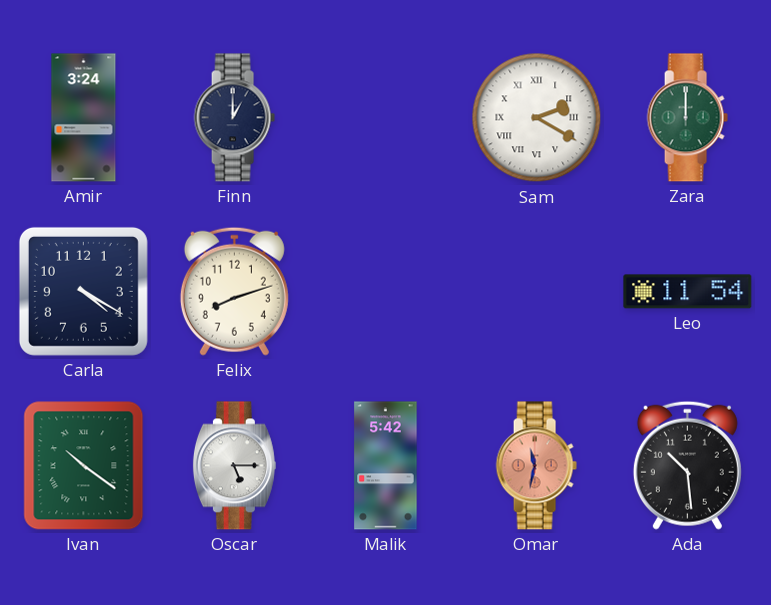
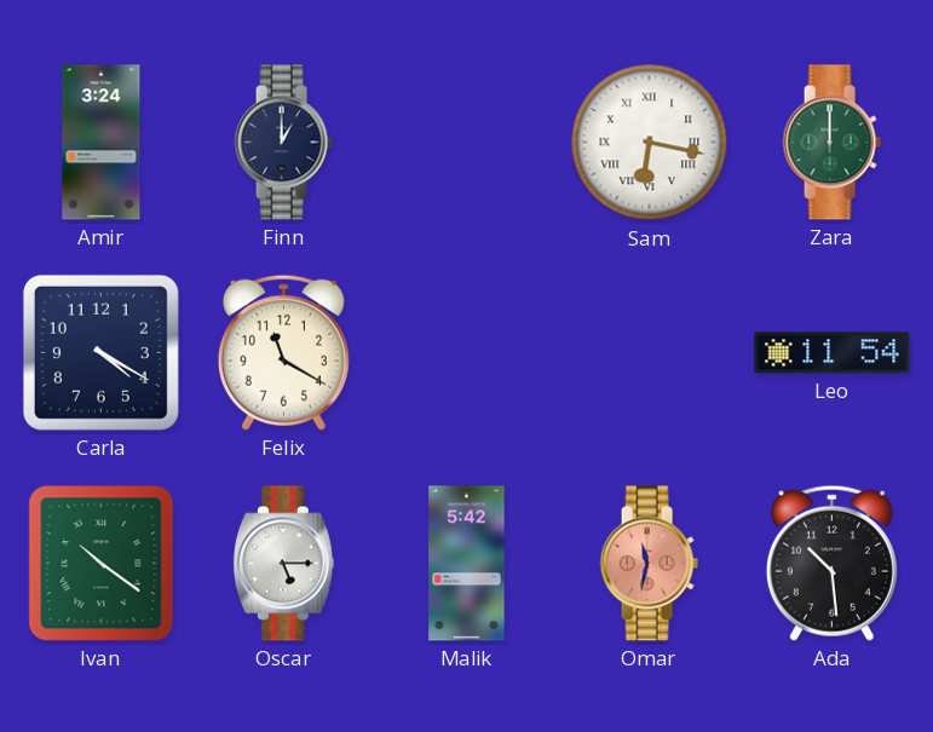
Sam: 2:20 -> 6:17 (650, 143)
Felix: 8:12 -> 11:20 (283, 352)
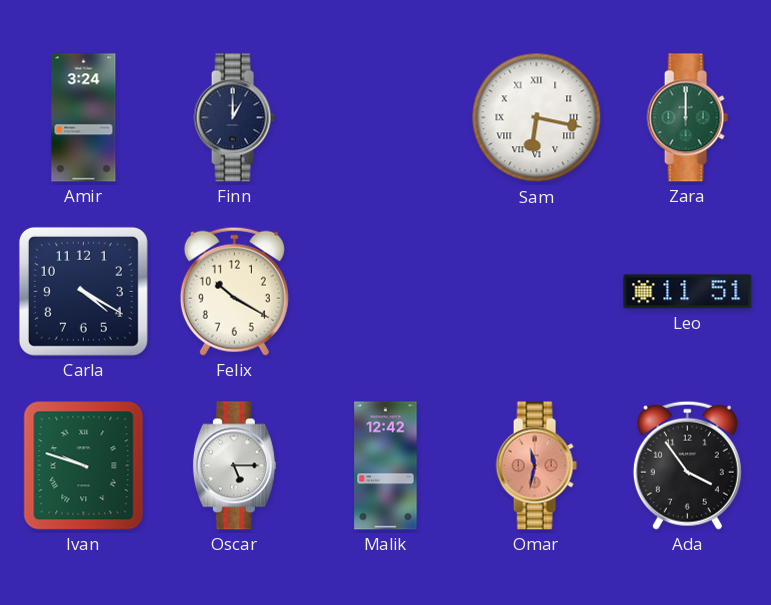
Felix: 11:20 -> 10:20 (234, 291)
Leo: 11:54 -> 11:51 (688, 292)
Ivan: 10:21 -> 9:48 (84, 466)
Malik: 5:42 -> 12:42 (386, 466)
Ada: 10:29 -> 3:54 (687, 465)
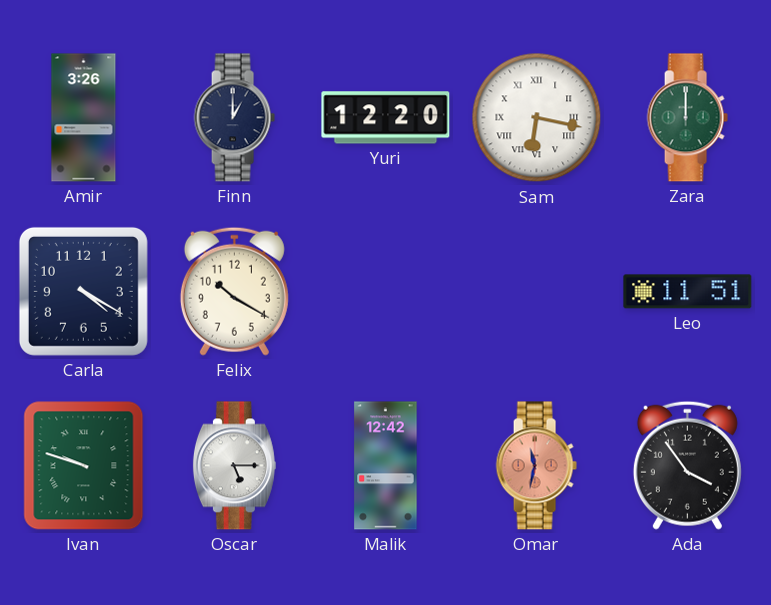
Amir: 3:24 -> 3:26 (84, 118)
Yuri: none -> 12:20 (386, 118)
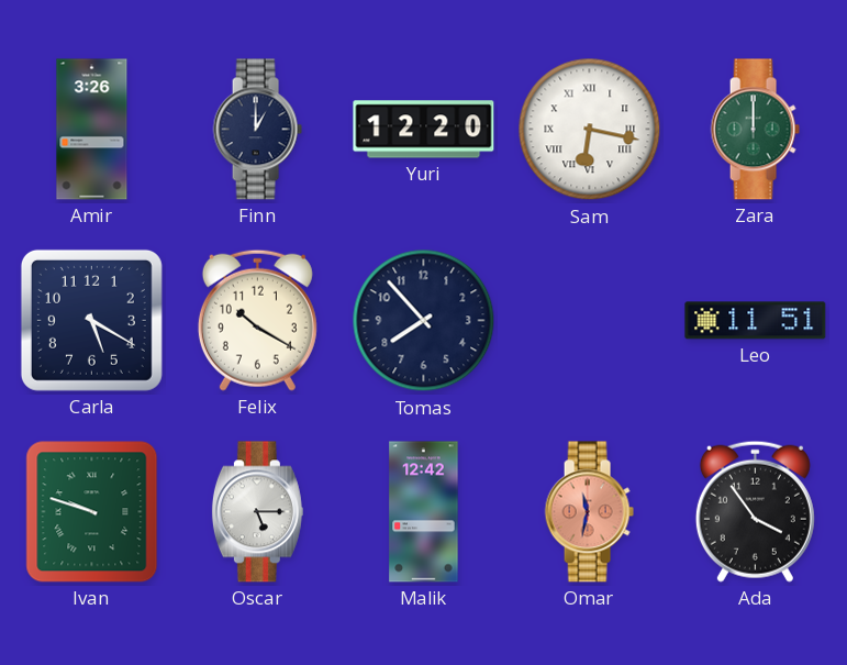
Carla: 4:20 -> 5:20 (91, 320)
Tomas: none -> 7:53 (424, 321)
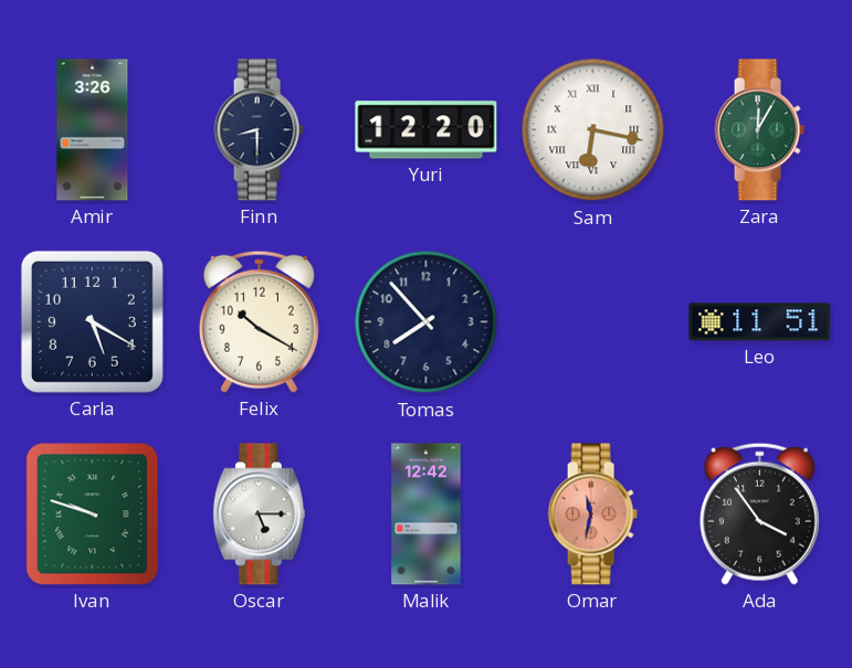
Finn: 1:00 -> 8:30 (259, 130)
Zara: 12:00 -> 12:05 (759, 130)
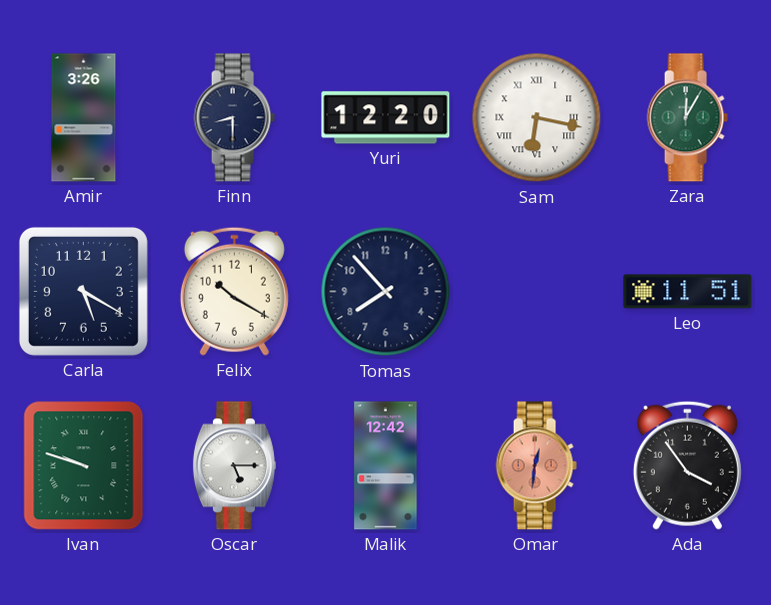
Omar: 11:32 -> 12:31 (536, 466)
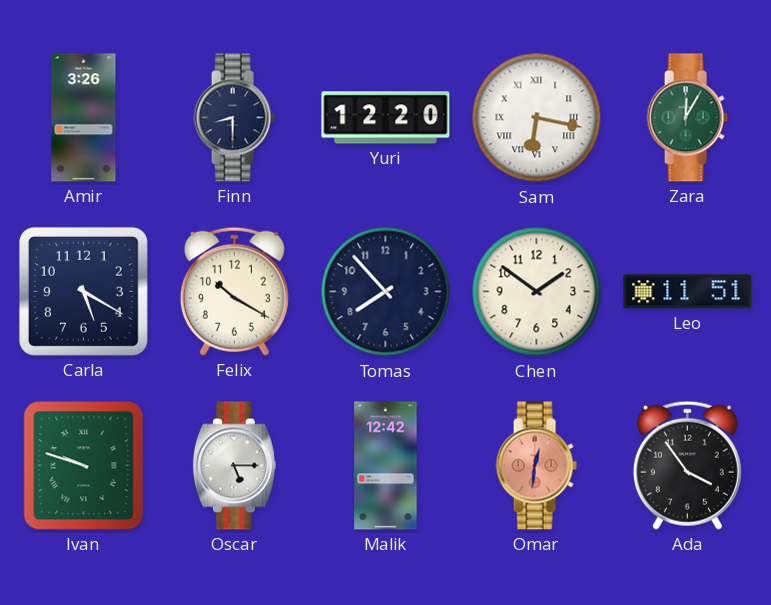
Chen: none -> 1:51 (537, 292)
